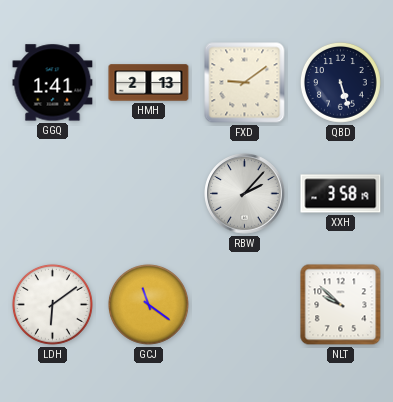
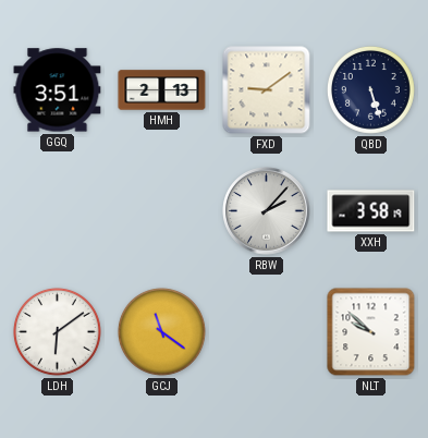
GGQ: 1:41 -> 3:51 (58, 90)
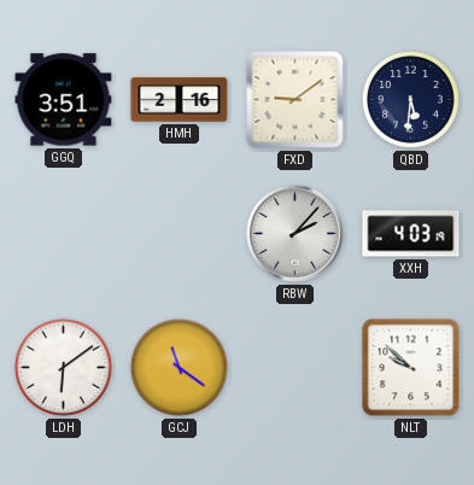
HMH: 2:13 -> 2:16 (180, 100)
QBD: 5:27 -> 5:31 (410, 99)
XXH: 3:58 -> 4:03 (411, 234)
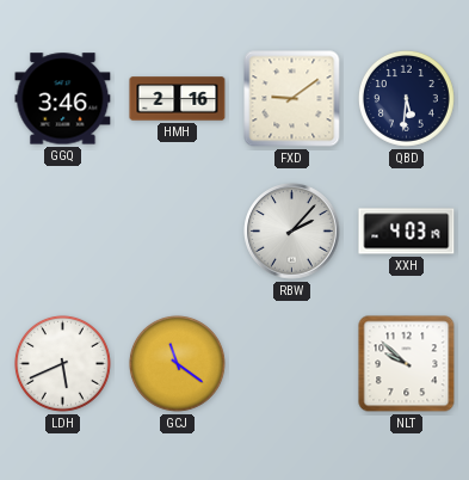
GGQ: 3:51 -> 3:46 (63, 99)
LDH: 6:09 -> 5:41 (62, 363)
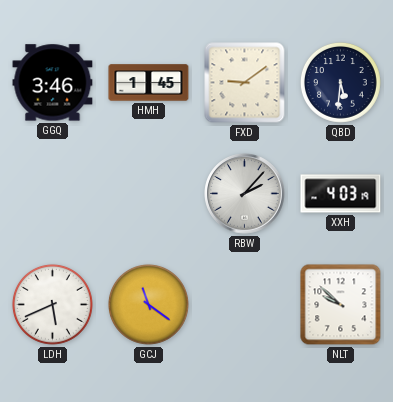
HMH: 2:16 -> 1:45 (149, 83)
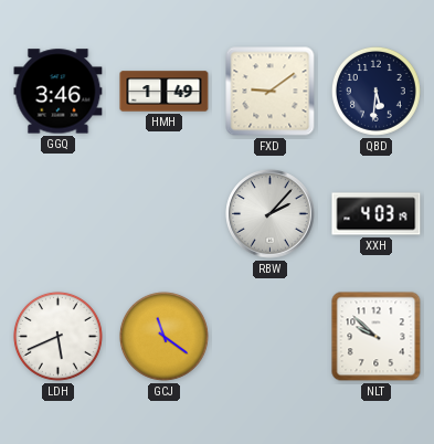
HMH: 1:45 -> 1:49 (165, 92)
